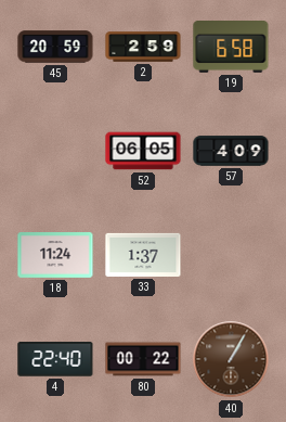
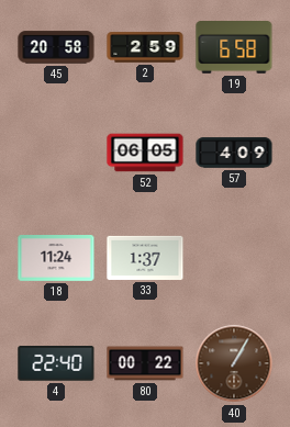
45: 20:59 -> 20:58 (56, 47)
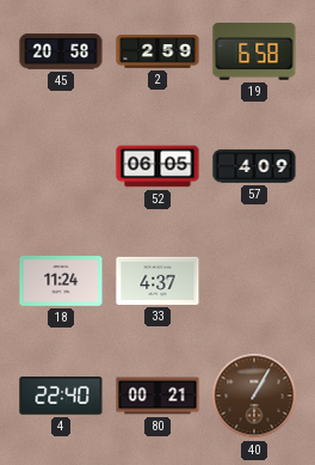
33: 1:37 -> 4:37 (157, 281)
80: 00:22 -> 00:21 (157, 396)
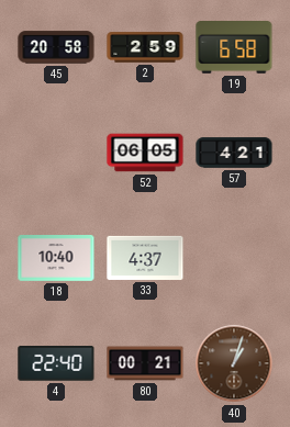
57: 4:09 -> 4:21 (234, 153)
18: 11:24 -> 10:40 (56, 258)
40: 1:05 -> 1:03 (234, 363)
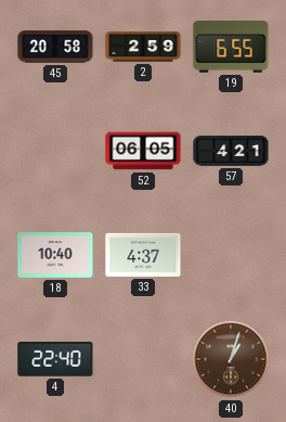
19: 6:58 -> 6:55 (231, 48)
80: 00:21 -> none (145, 363)
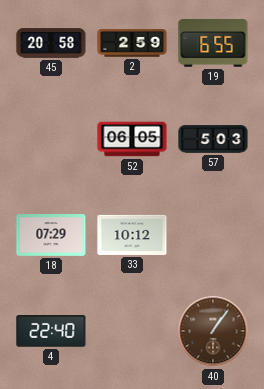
57: 4:21 -> 5:03 (213, 139)
18: 10:40 -> 07:29 (51, 235)
33: 4:37 -> 10:12 (132, 235)
40: 1:03 -> 1:06 (213, 331)
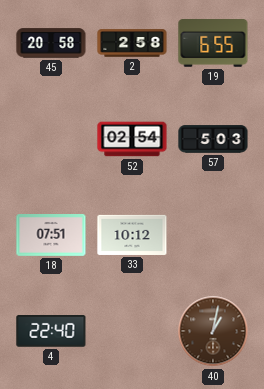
2: 2:59 -> 2:58 (132, 43)
52: 06:05 -> 02:54 (132, 139)
18: 07:29 -> 07:51 (51, 235)
40: 1:06 -> 1:02 (213, 331)
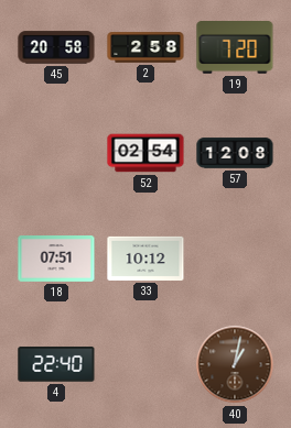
19: 6:55 -> 7:20 (235, 48)
57: 5:03 -> 12:08 (235, 153)
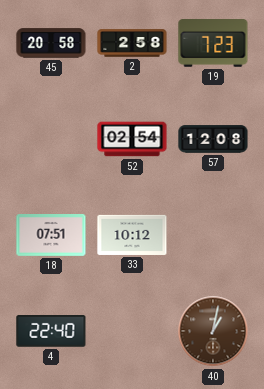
19: 7:20 -> 7:23 (213, 44)
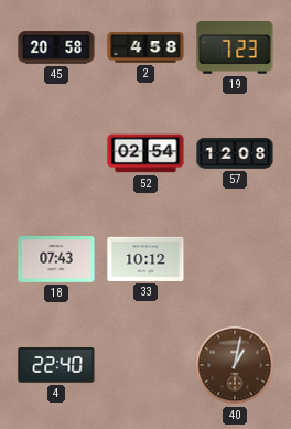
2: 2:58 -> 4:58 (145, 47)
18: 07:51 -> 07:43 (56, 259)
